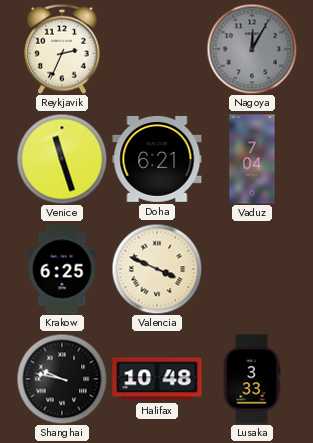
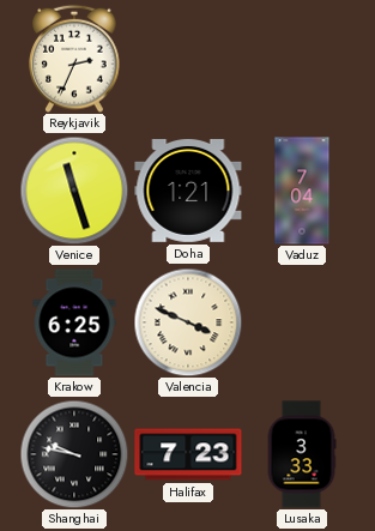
Nagoya: 12:05 -> none (252, 49)
Doha: 6:21 -> 1:21 (188, 191)
Halifax: 10:48 -> 7:23 (188, 454)
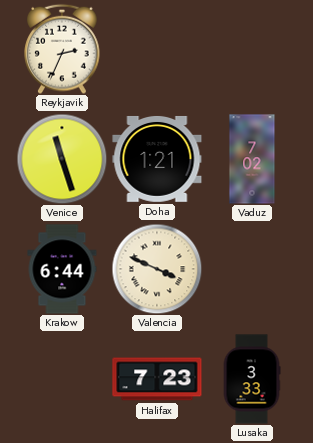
Vaduz: 7:04 -> 7:02 (252, 159)
Krakow: 6:25 -> 6:44 (62, 269)
Shanghai: 9:47 -> none (74, 454)
